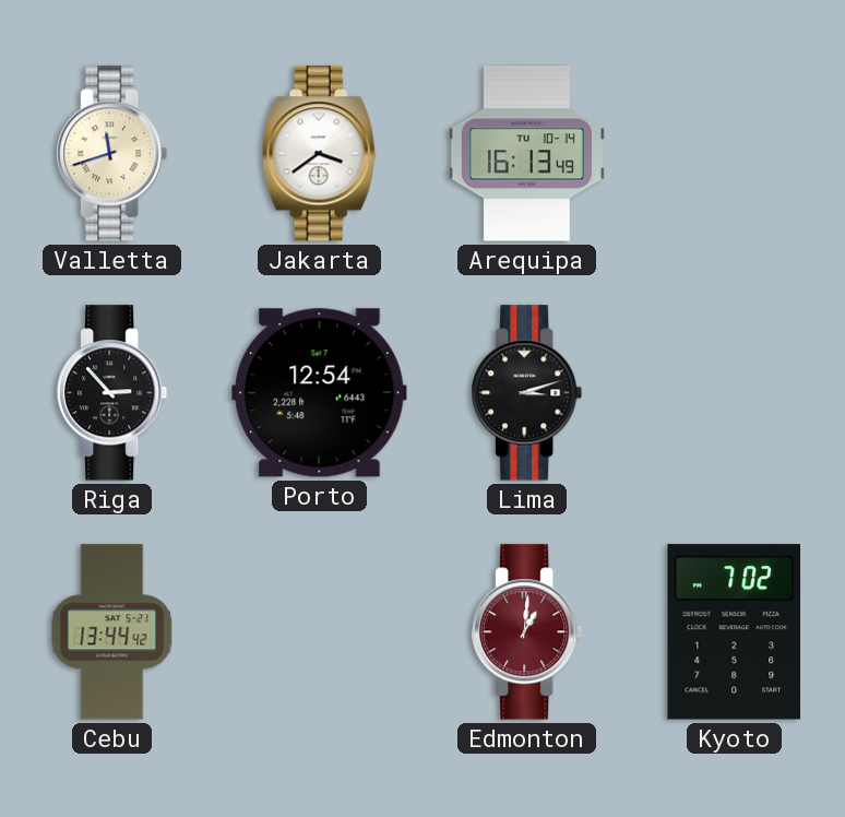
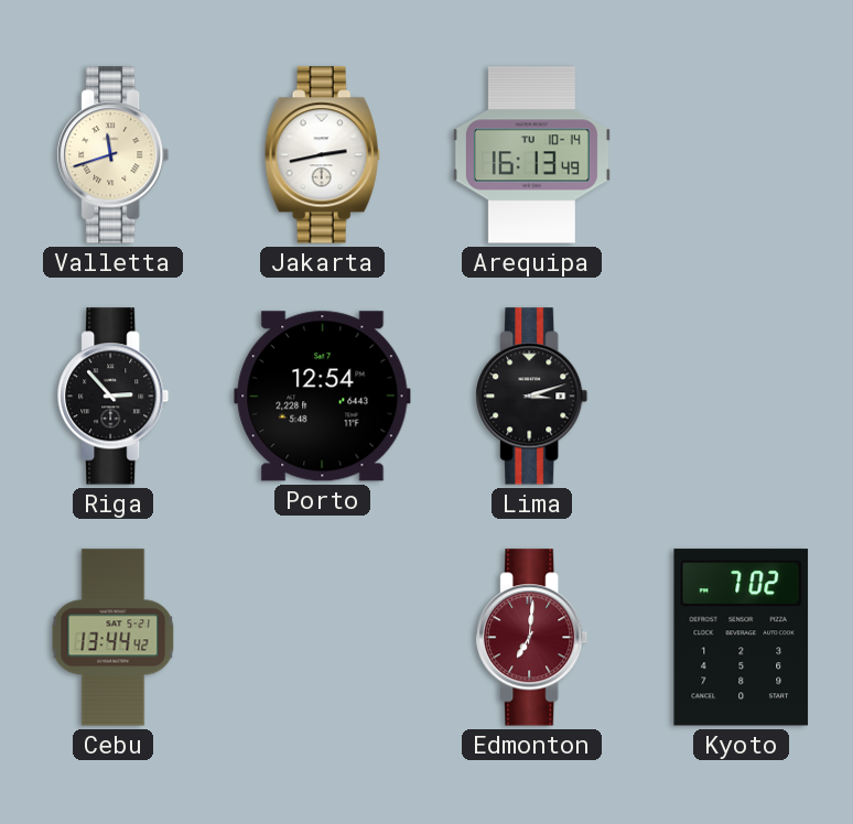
Jakarta: 3:39 -> 2:43 (322, 155)
Edmonton: 1:01 -> 7:01 (532, 638)
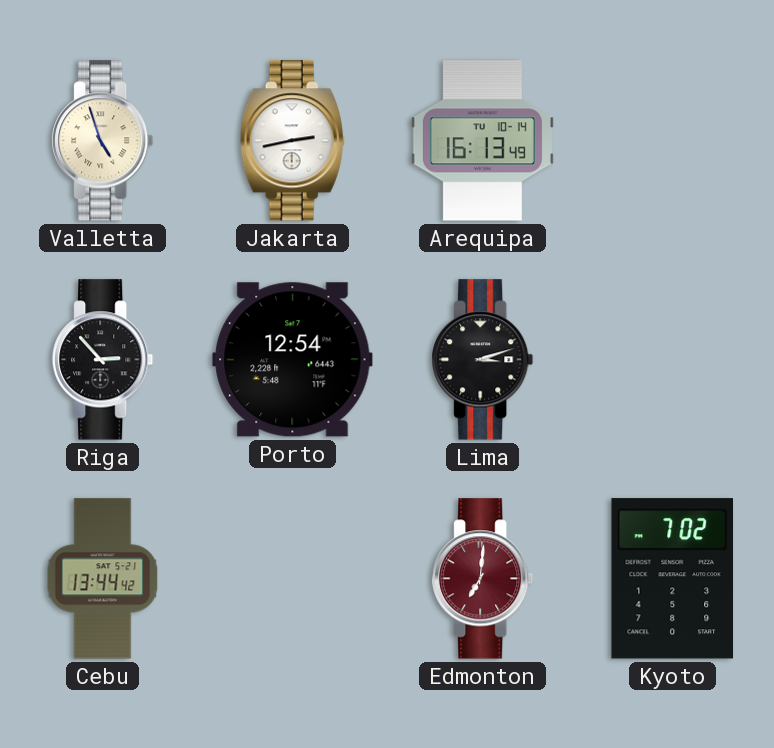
Valletta: 11:42 -> 4:57 (103, 141)
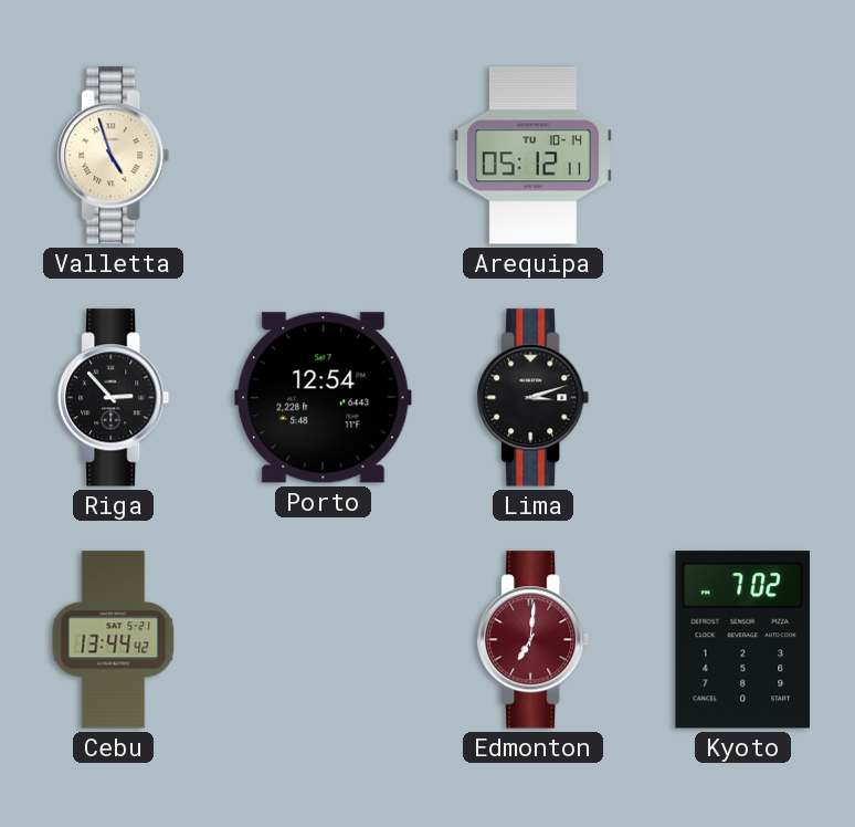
Jakarta: 2:43 -> none (292, 141)
Arequipa: 16:13 -> 05:12 (532, 156)
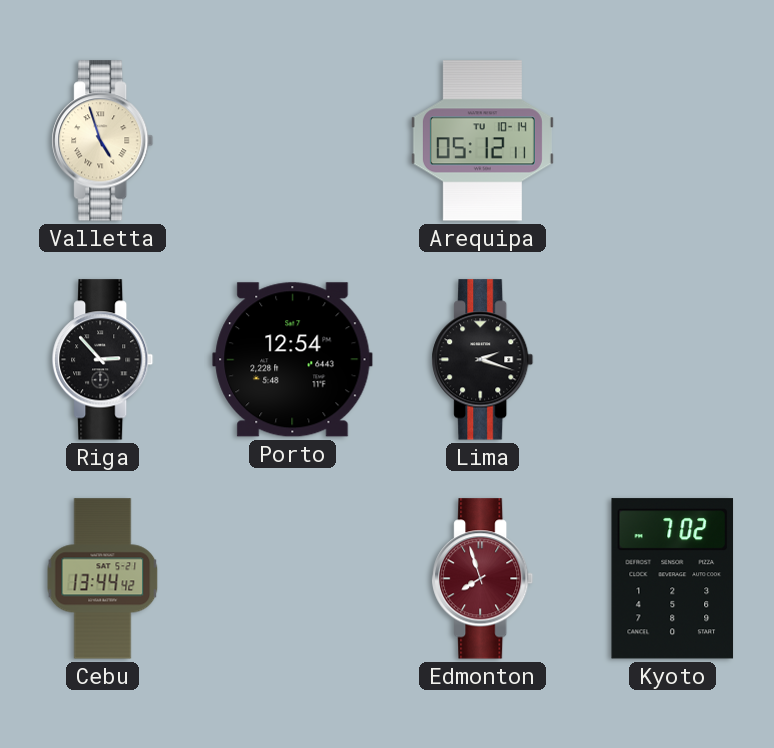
Lima: 3:12 -> 2:18 (483, 360)
Edmonton: 7:01 -> 7:57 (483, 579)
